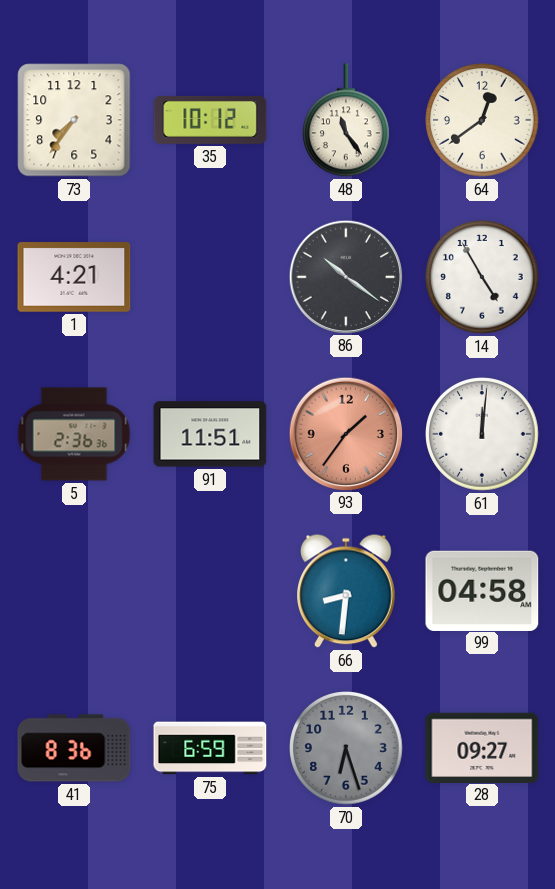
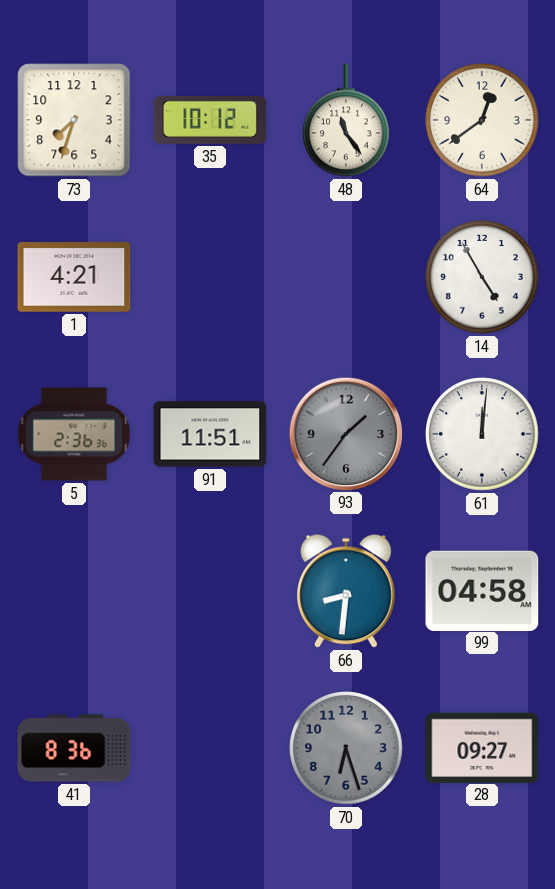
73: 7:36 -> 7:33 (74, 120)
86: 10:21 -> none (345, 276)
93 dial: salmon -> grey (345, 433)
75: 6:59 -> none (210, 748)
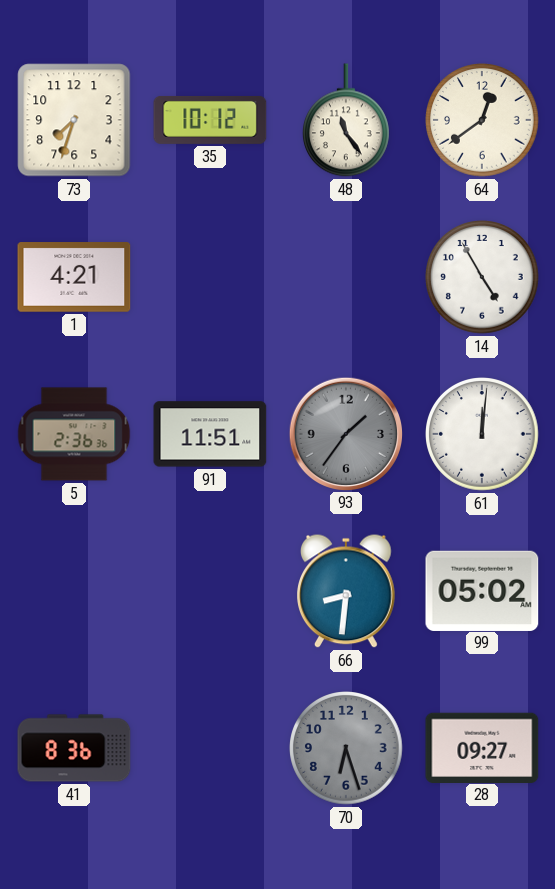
99: 04:58 -> 05:02 (482, 590)
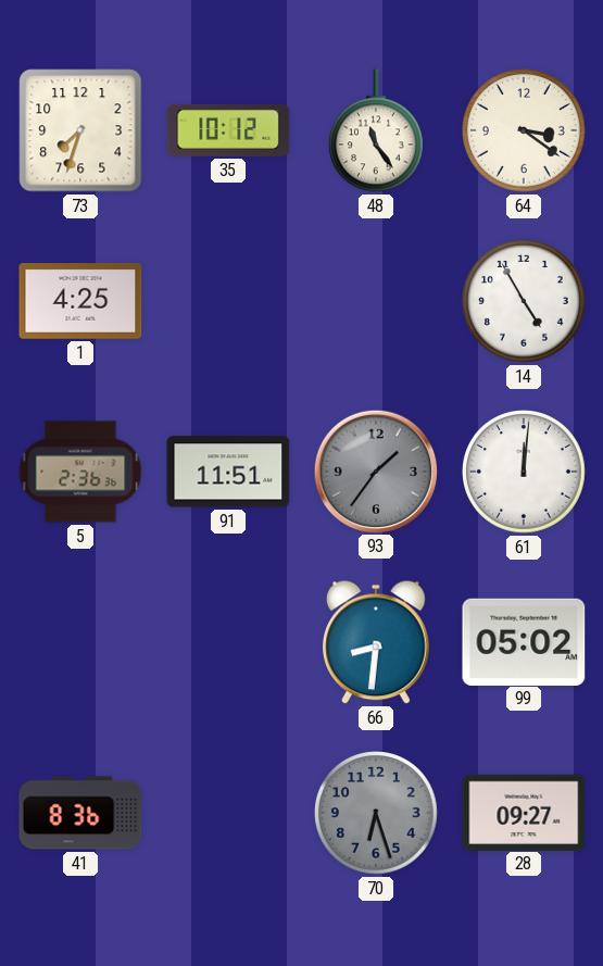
64: 12:39 -> 3:21 (524, 130)
1: 4:21 -> 4:25 (80, 301)
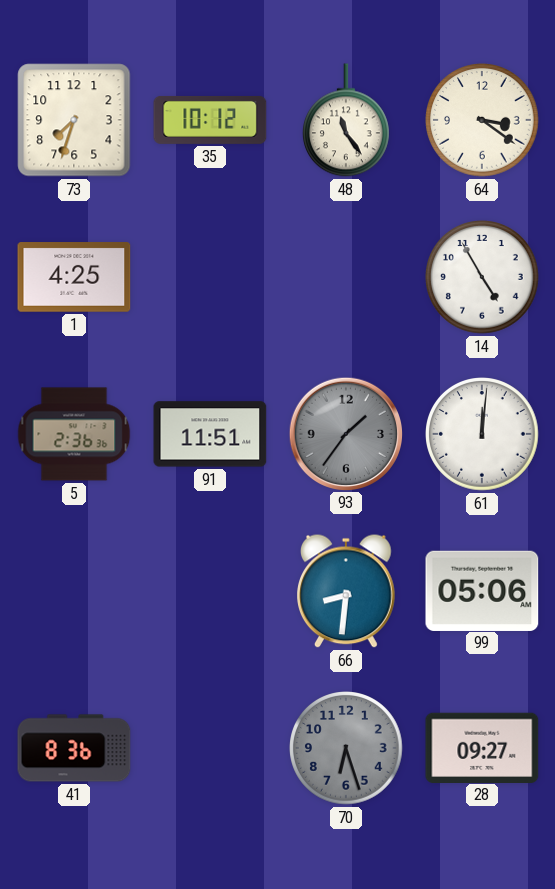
99: 05:02 -> 05:06 (482, 590)
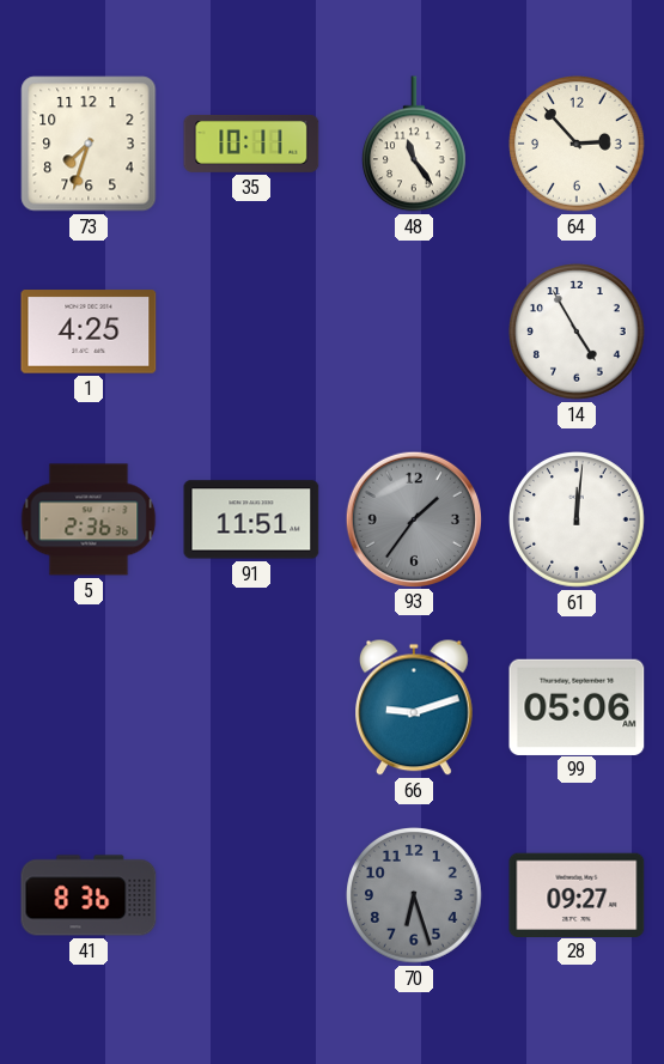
35: 10:12 -> 10:11 (251, 144)
64: 3:21 -> 2:53 (577, 144)
66: 8:31 -> 9:12 (415, 707)
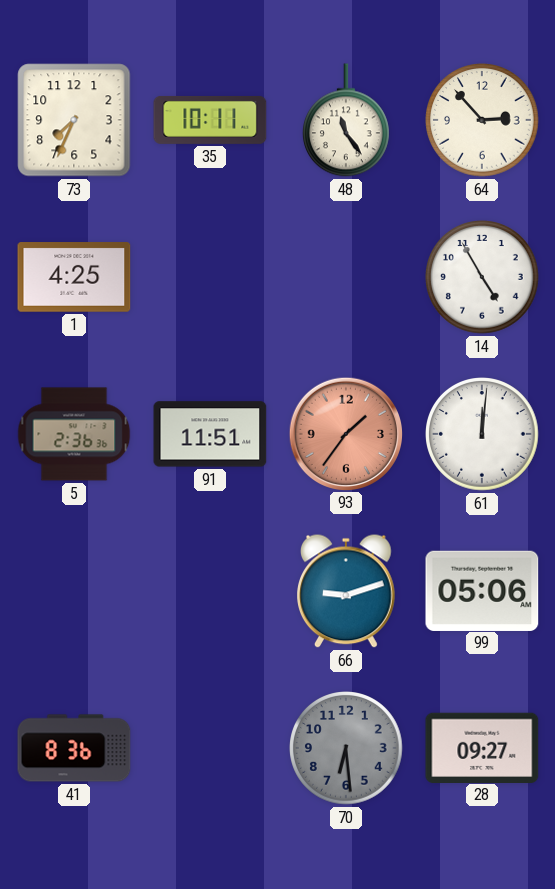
73: 7:33 -> 7:34 (74, 120)
93 dial: grey -> salmon (345, 433)
70: 6:27 -> 6:29 (346, 748)
